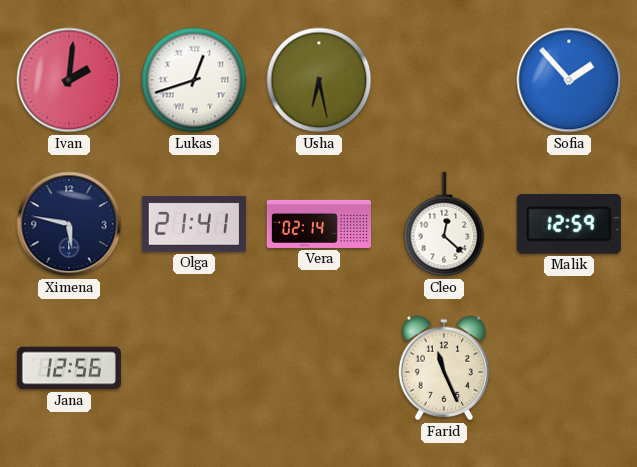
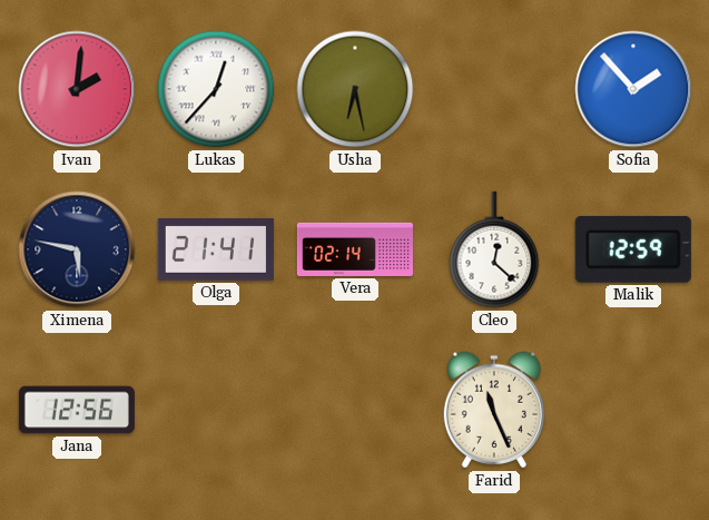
Lukas: 12:42 -> 12:37 (216, 89)
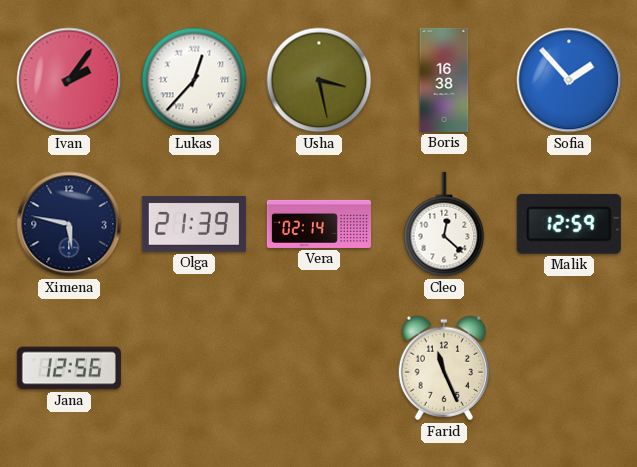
Ivan: 2:01 -> 2:06 (69, 80)
Usha: 6:28 -> 3:28 (319, 80)
Boris: none -> 16:38 (444, 80)
Olga: 21:41 -> 21:39 (194, 224)
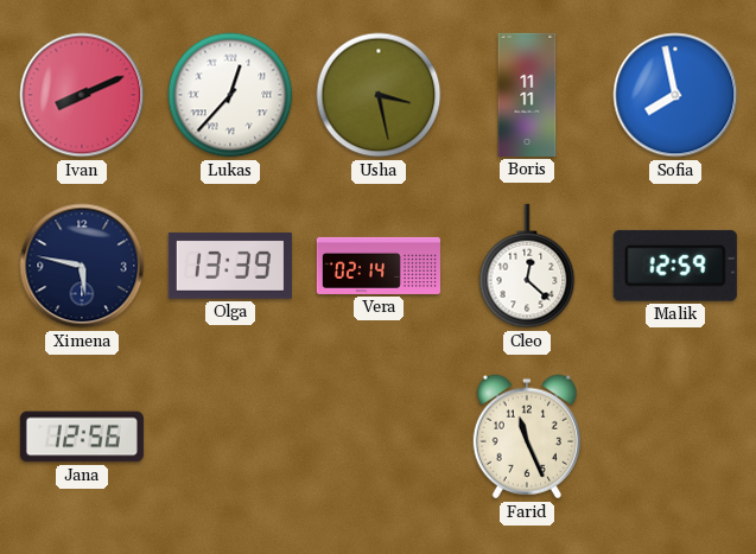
Ivan: 2:06 -> 8:11 (82, 95)
Boris: 16:38 -> 11:11 (527, 95)
Sofia: 1:53 -> 7:58 (675, 95)
Olga: 21:39 -> 13:39 (230, 266)
